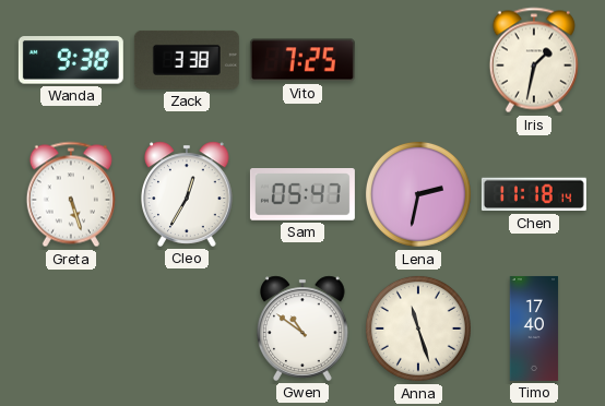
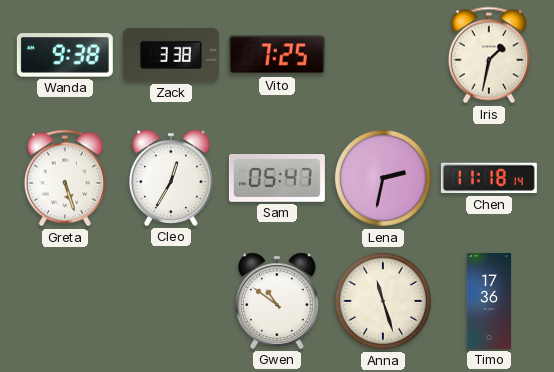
Timo: 17:40 -> 17:36 (489, 301)
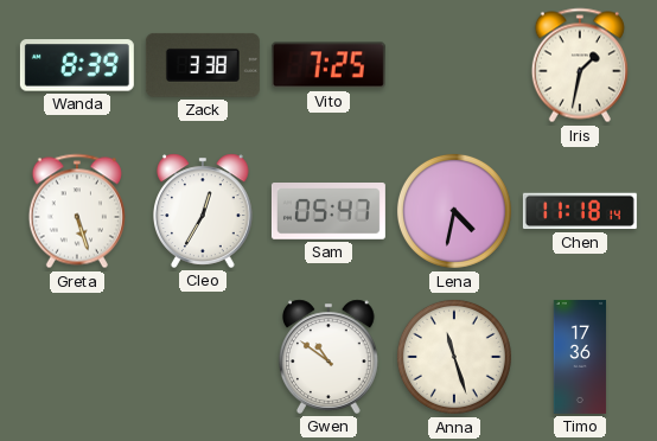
Wanda: 9:38 -> 8:39 (77, 65)
Lena: 2:32 -> 4:32 (454, 211)
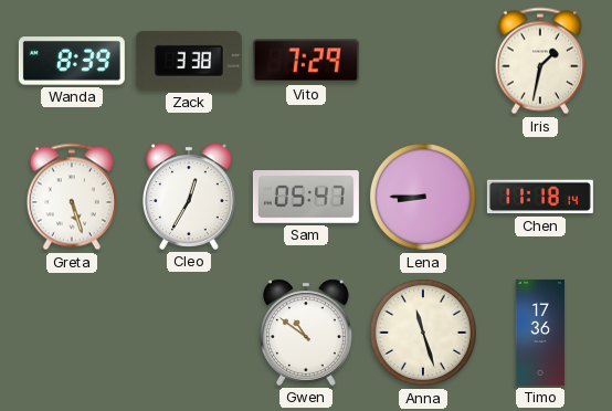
Vito: 7:25 -> 7:29 (306, 61)
Lena: 4:32 -> 8:45 (423, 197)
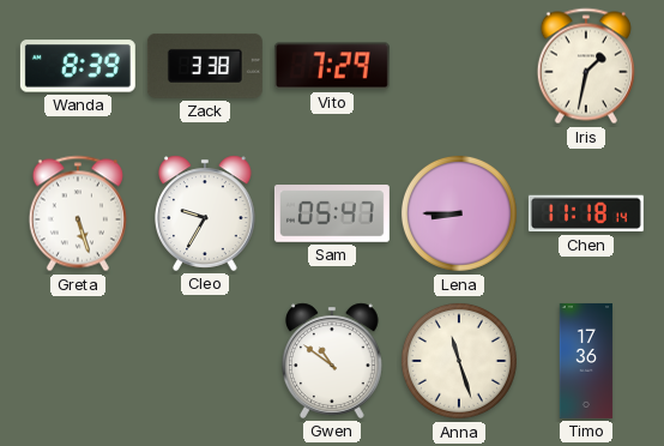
Cleo: 12:35 -> 9:35 (206, 213)
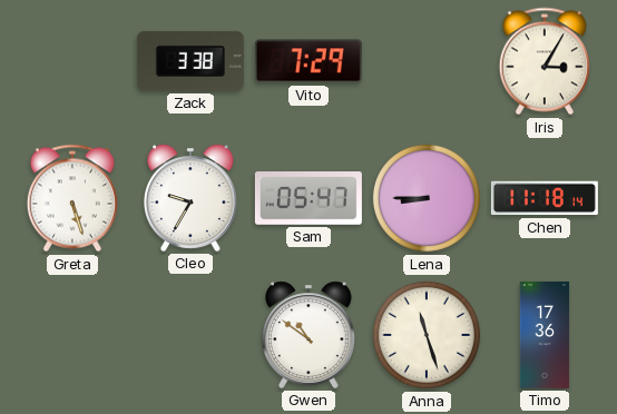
Wanda: 8:39 -> none (78, 66)
Iris: 1:32 -> 3:05 (545, 61)
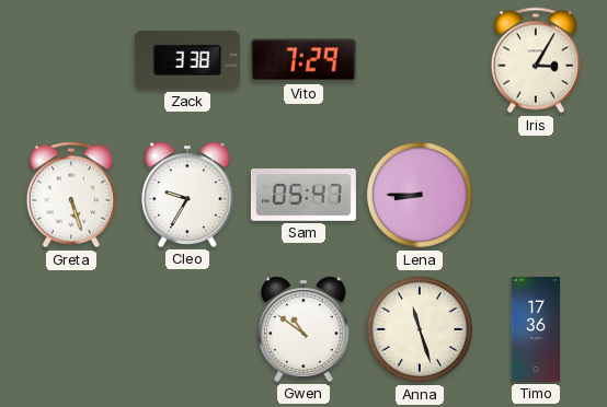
Chen: 11:18 -> none (545, 198)
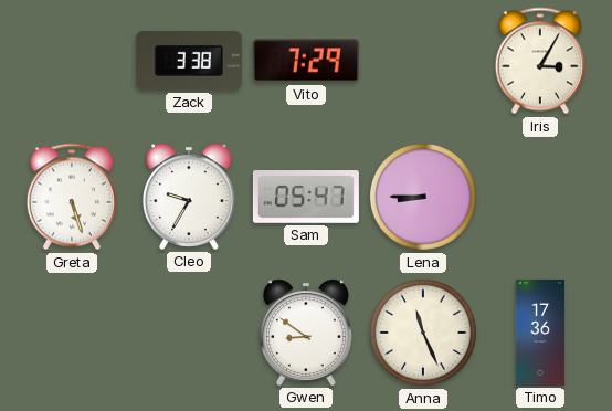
Gwen: 10:51 -> 8:51 (307, 333)
Anna: 11:27 -> 11:26 (423, 333)
